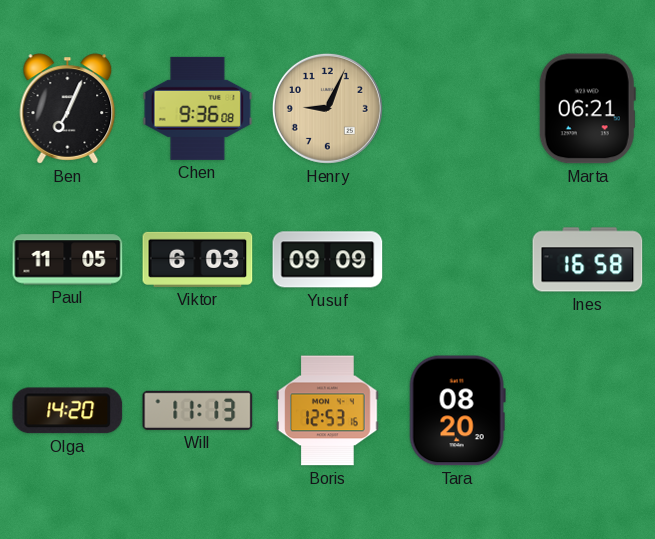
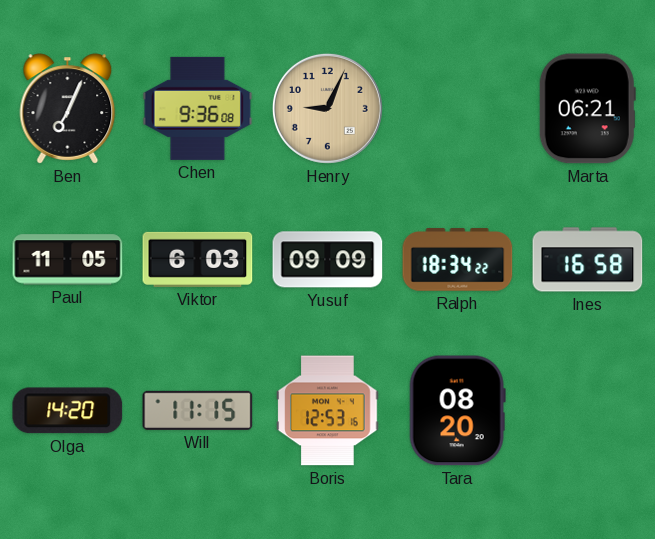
Ralph: none -> 18:34 (458, 260)
Will: 11:13 -> 11:15 (198, 410)
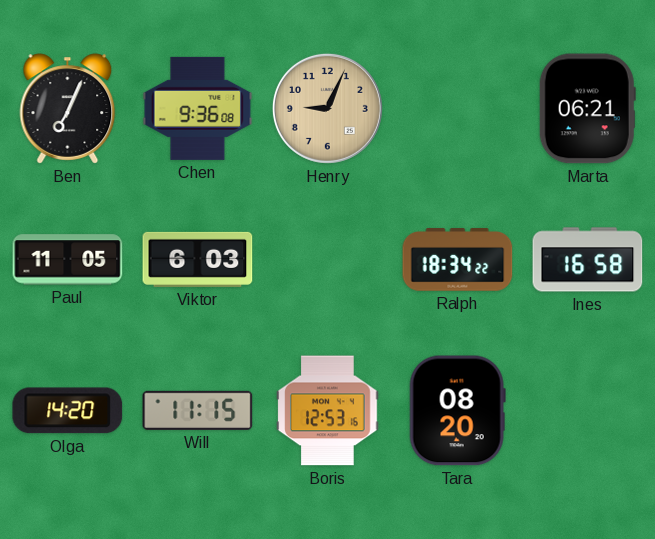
Yusuf: 09:09 -> none (328, 260)
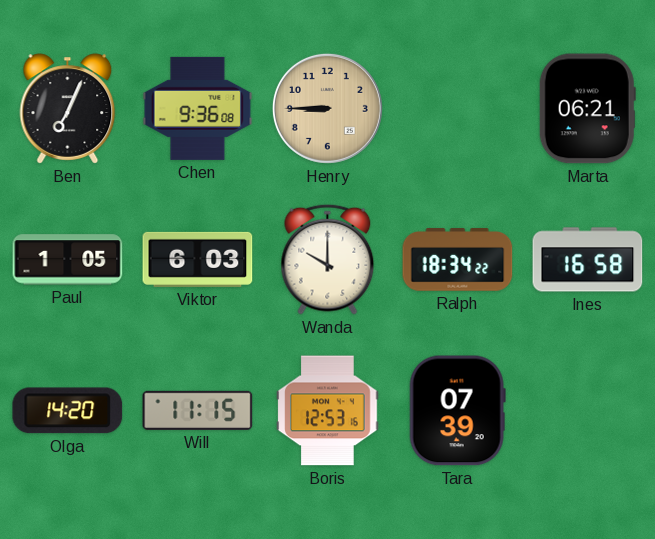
Henry: 9:04 -> 8:45 (327, 108)
Paul: 11:05 -> 1:05 (68, 260)
Wanda: none -> 10:00 (328, 259)
Tara: 08:20 -> 07:39 (457, 411)
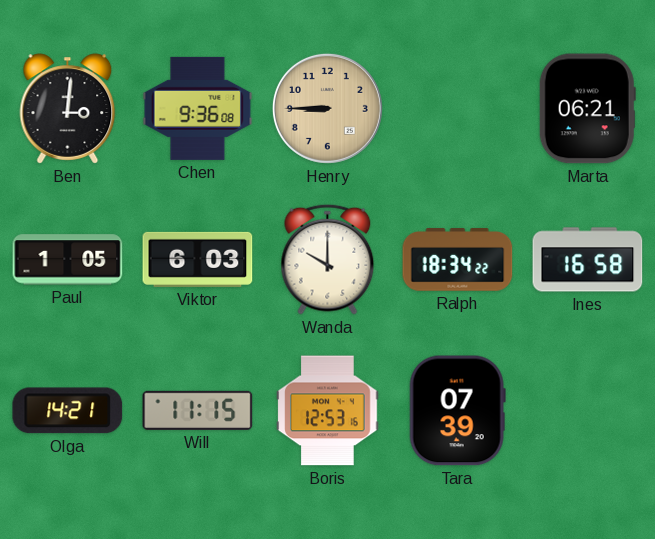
Ben: 7:04 -> 3:01 (68, 109)
Olga: 14:20 -> 14:21 (68, 411)
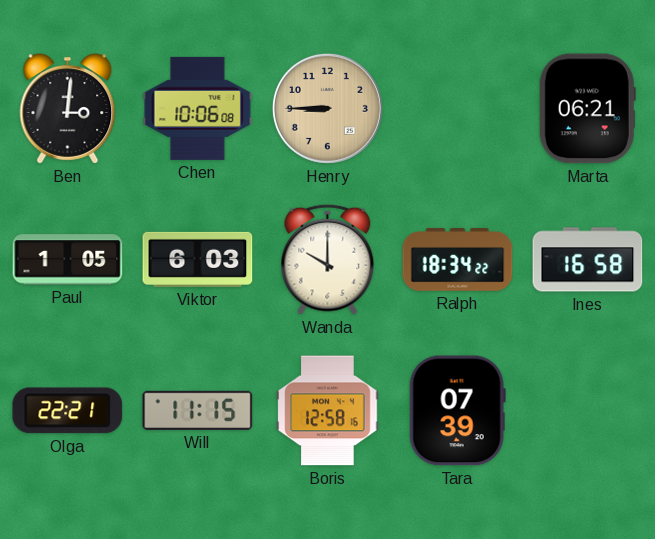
Chen: 9:36 -> 10:06 (198, 108)
Olga: 14:21 -> 22:21 (68, 411)
Boris: 12:53 -> 12:58 (328, 411)
